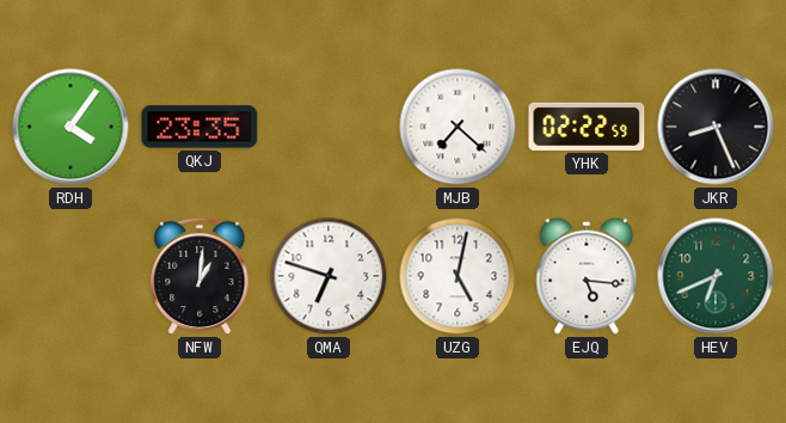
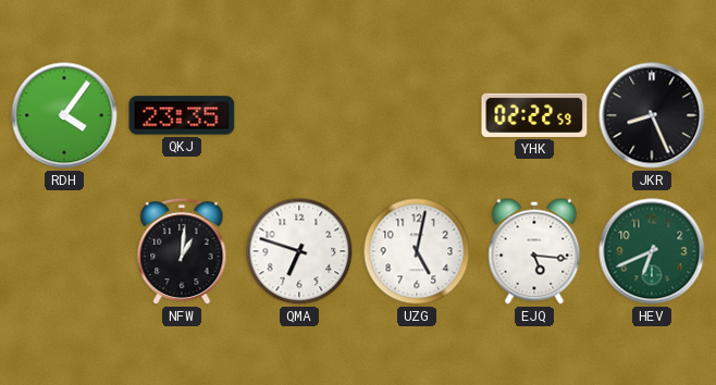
MJB: 7:22 -> none (458, 127)
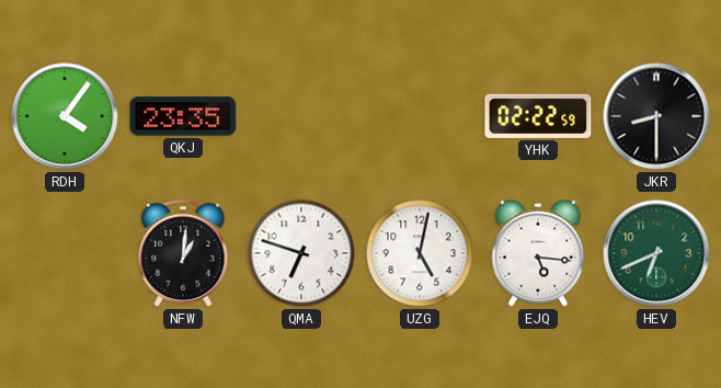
JKR: 8:26 -> 8:30 (656, 116)
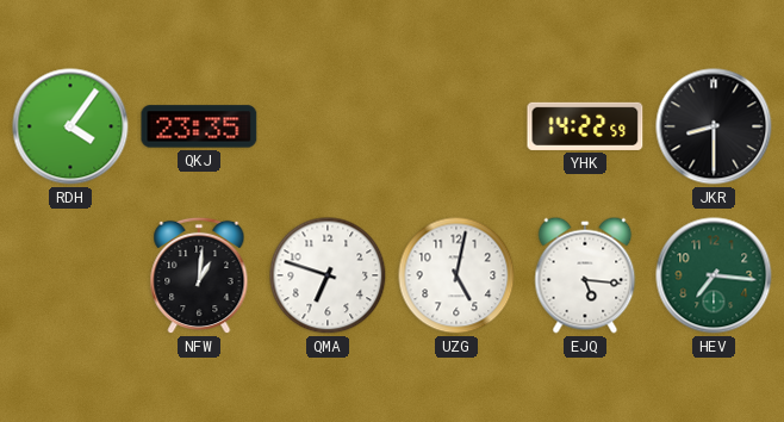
YHK: 02:22 -> 14:22 (585, 126)
HEV: 6:41 -> 7:16 (714, 275)
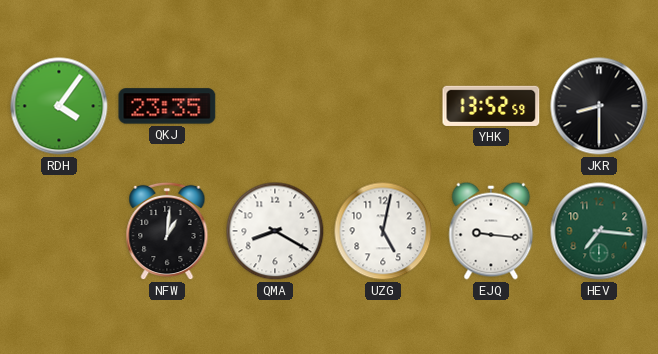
YHK: 14:22 -> 13:52 (491, 106)
QMA: 6:48 -> 8:20 (275, 231)
EJQ: 5:16 -> 9:16 (491, 231)
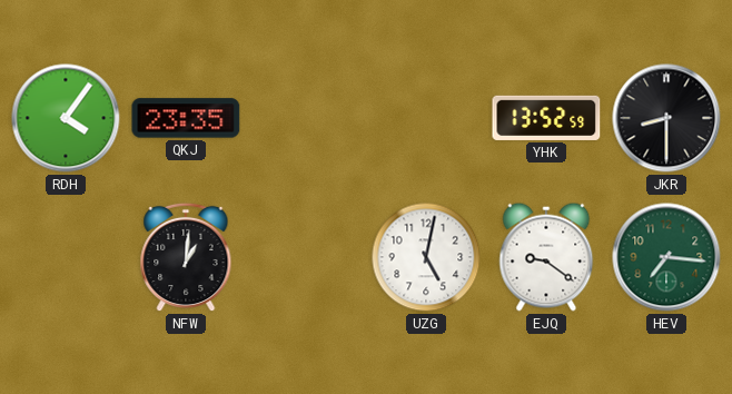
QMA: 8:20 -> none (275, 231)
EJQ: 9:16 -> 9:21 (546, 257)
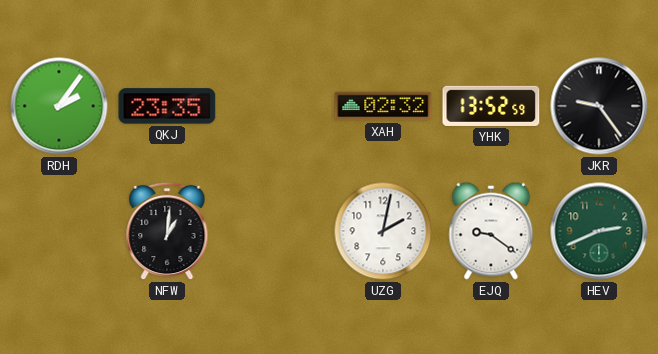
RDH: 4:06 -> 2:06 (59, 106)
XAH: none -> 02:32 (383, 106)
JKR: 8:30 -> 9:24 (599, 106)
UZG: 5:02 -> 2:02 (383, 231)
HEV: 7:16 -> 2:41 (599, 231)
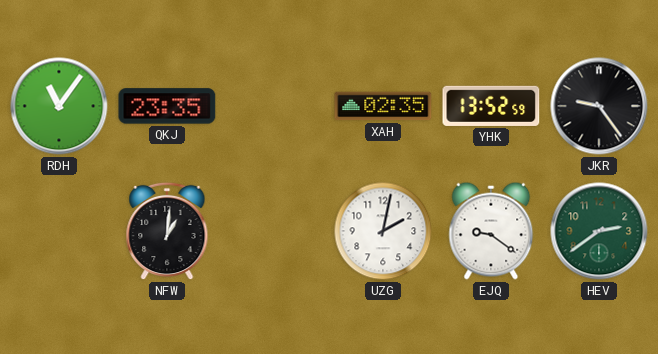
RDH: 2:06 -> 11:06 (59, 106)
XAH: 02:32 -> 02:35 (383, 106)
HEV: 2:41 -> 2:39 (599, 231)
